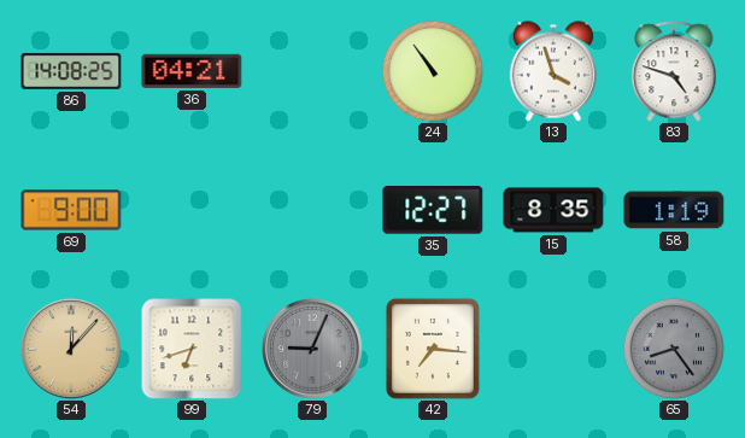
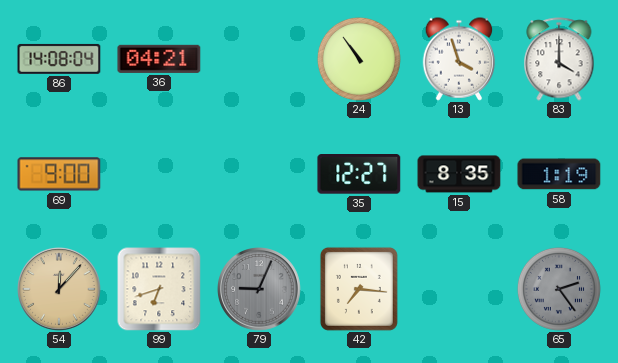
86: 14:08:25 -> 14:08:04 (59, 59)
83: 4:48 -> 4:00 (559, 59)
65: 8:24 -> 2:24 (559, 289)
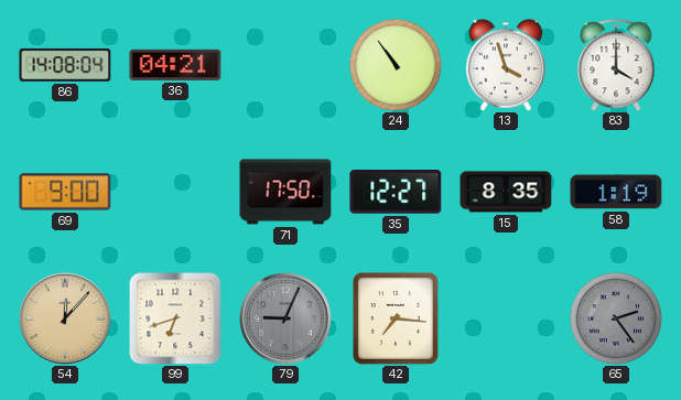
71: none -> 17:50 (285, 192)
